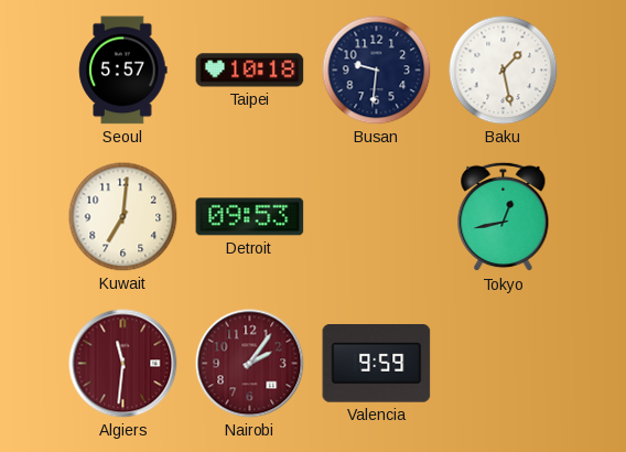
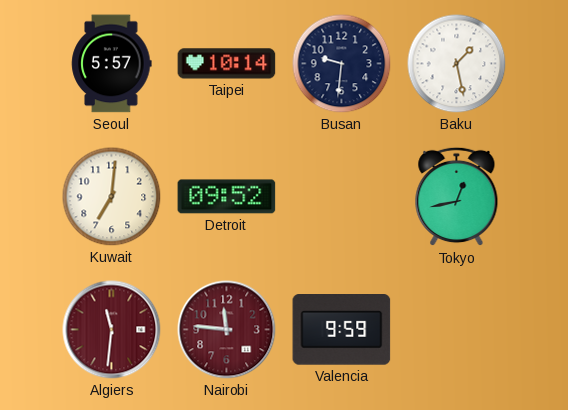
Taipei: 10:18 -> 10:14 (227, 64)
Detroit: 09:53 -> 09:52 (227, 197)
Nairobi: 2:06 -> 11:46 (227, 330)
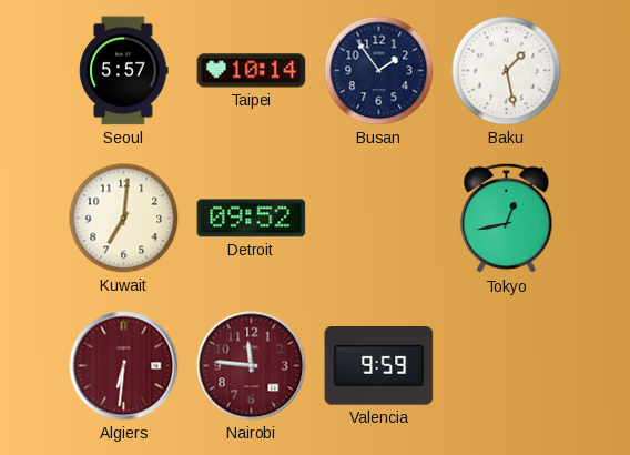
Busan: 9:31 -> 1:54 (379, 71)
Algiers: 11:31 -> 6:31 (124, 366)
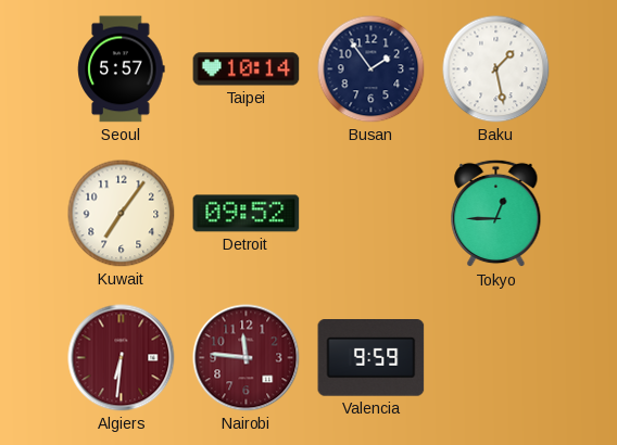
Kuwait: 7:01 -> 7:06 (122, 214)
Tokyo: 12:43 -> 12:45 (496, 214)
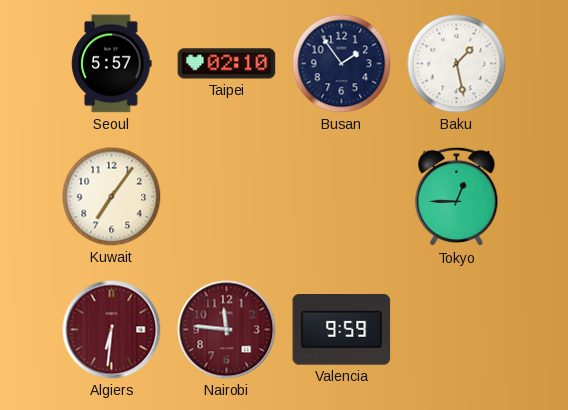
Taipei: 10:14 -> 02:10 (227, 64)
Detroit: 09:52 -> none (247, 214)
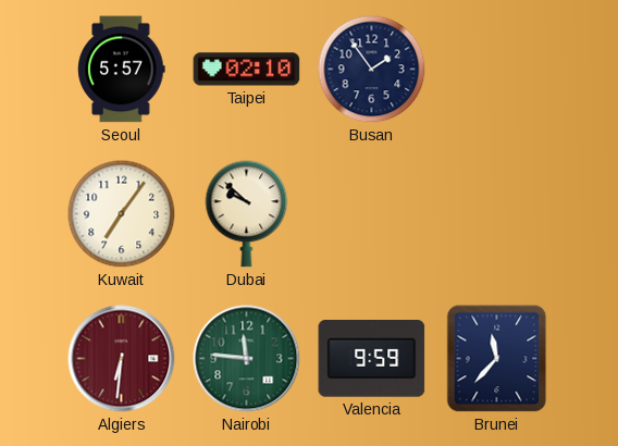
Baku: 1:28 -> none (457, 64)
Dubai: none -> 9:52 (247, 214)
Tokyo: 12:45 -> none (457, 197)
Nairobi dial: burgundy -> green (247, 359)
Brunei: none -> 11:37 (497, 359)
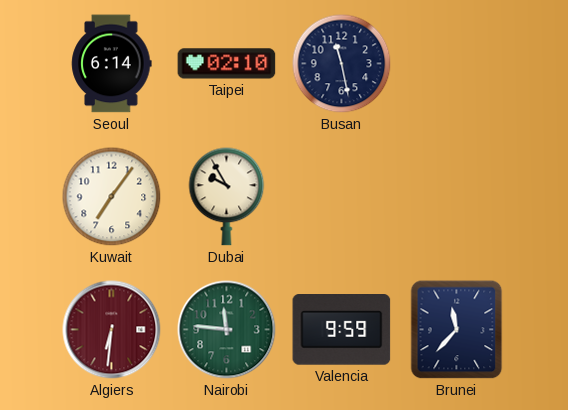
Seoul: 5:57 -> 6:14 (112, 64)
Busan: 1:54 -> 11:28 (342, 64)
Dubai: 9:52 -> 9:55 (227, 197)
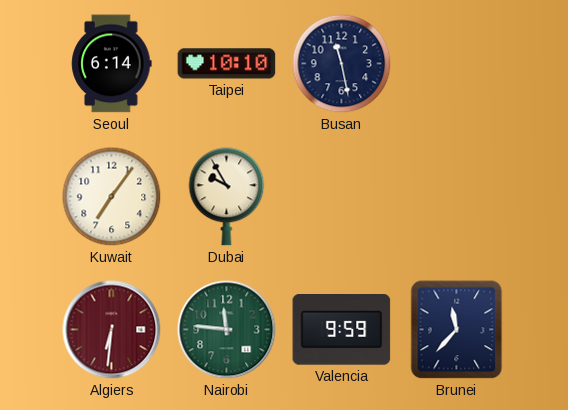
Taipei: 02:10 -> 10:10 (227, 64)
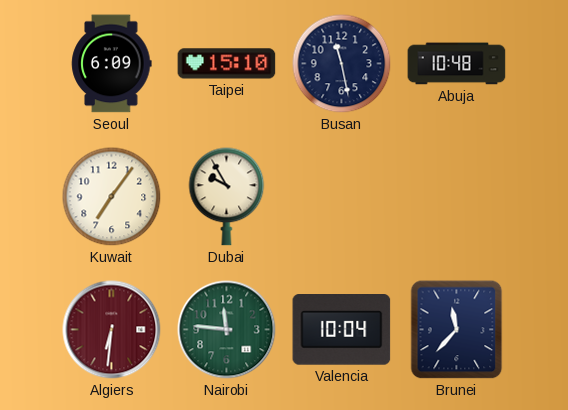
Seoul: 6:14 -> 6:09 (112, 64)
Taipei: 10:10 -> 15:10 (227, 64)
Abuja: none -> 10:48 (457, 64)
Valencia: 9:59 -> 10:04 (342, 330)
